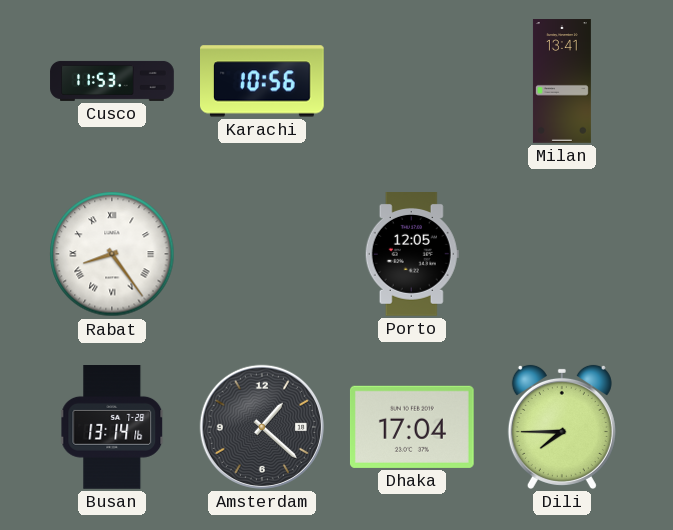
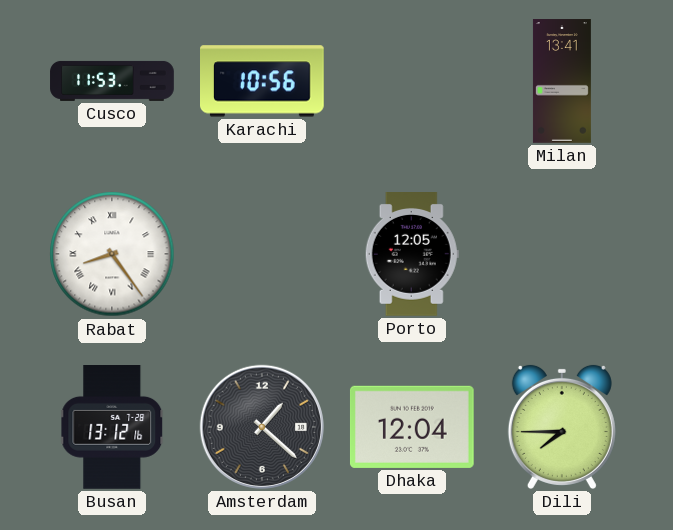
Busan: 13:14 -> 13:12 (113, 428)
Dhaka: 17:04 -> 12:04 (412, 427)
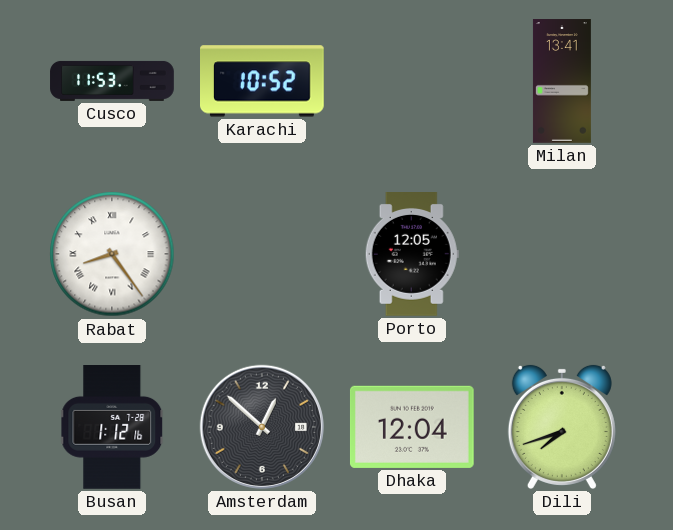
Karachi: 10:56 -> 10:52 (263, 81)
Busan: 13:12 -> 1:12 (113, 428)
Amsterdam: 1:22 -> 12:52 (262, 427)
Dili: 7:45 -> 7:42 (562, 427)
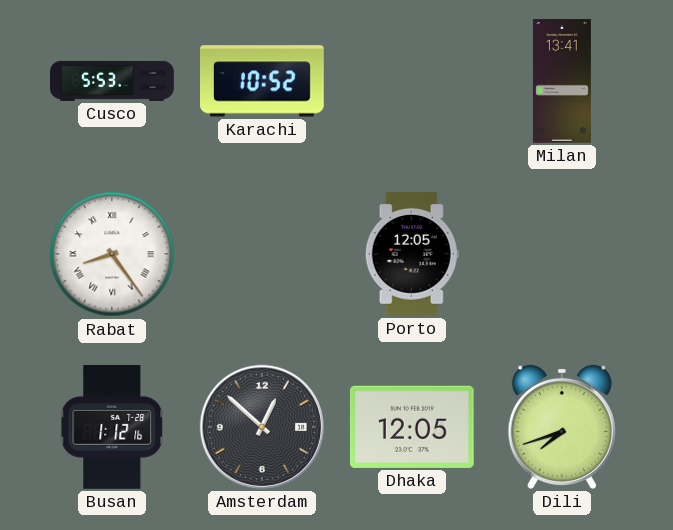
Cusco: 11:53 -> 5:53 (112, 81)
Dhaka: 12:04 -> 12:05 (412, 427)
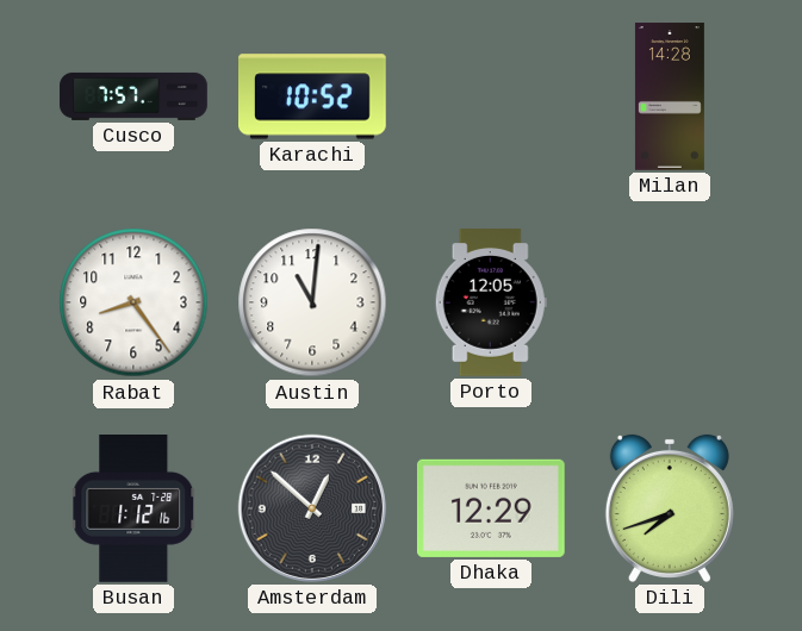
Cusco: 5:53 -> 7:57 (133, 96)
Milan: 13:41 -> 14:28 (670, 96)
Rabat numerals: Roman -> Arabic (133, 302)
Austin: none -> 11:01 (312, 302)
Dhaka: 12:05 -> 12:29 (491, 508)
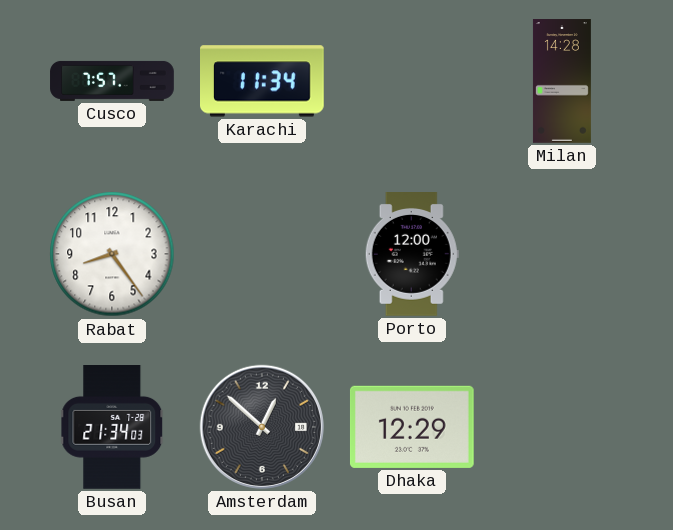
Karachi: 10:52 -> 11:34 (263, 81)
Austin: 11:01 -> none (312, 302)
Porto: 12:05 -> 12:00 (412, 255)
Busan: 1:12 -> 21:34 (113, 428)
Dili: 7:42 -> none (670, 508)
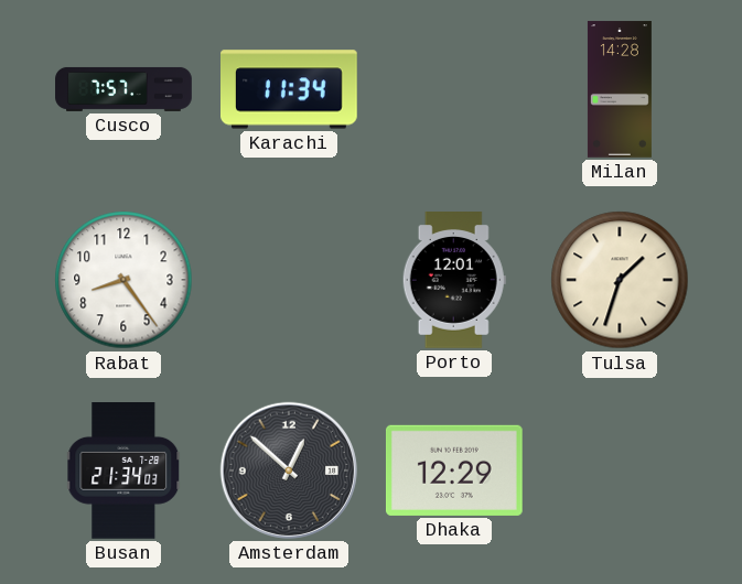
Porto: 12:00 -> 12:01 (454, 281)
Tulsa: none -> 1:33 (620, 280)
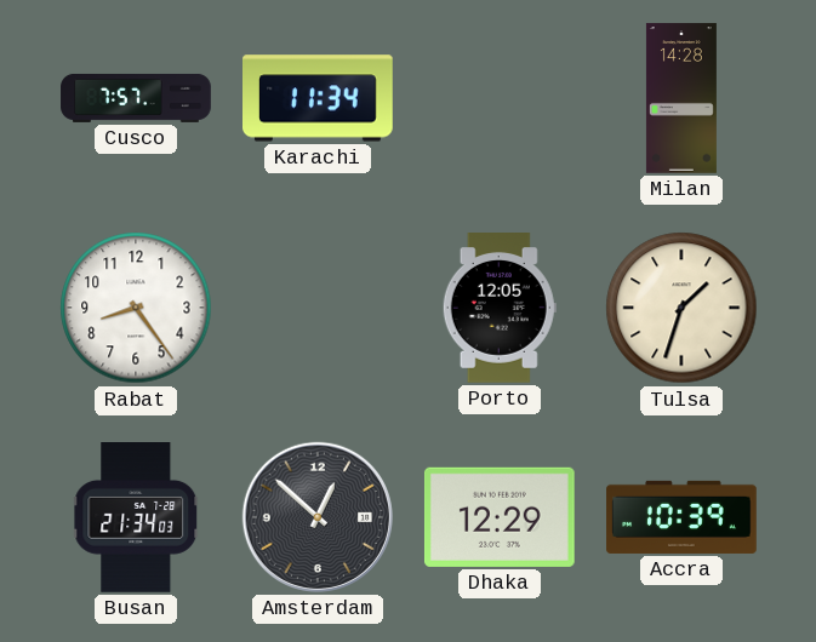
Porto: 12:01 -> 12:05 (500, 309)
Accra: none -> 10:39 (681, 517)
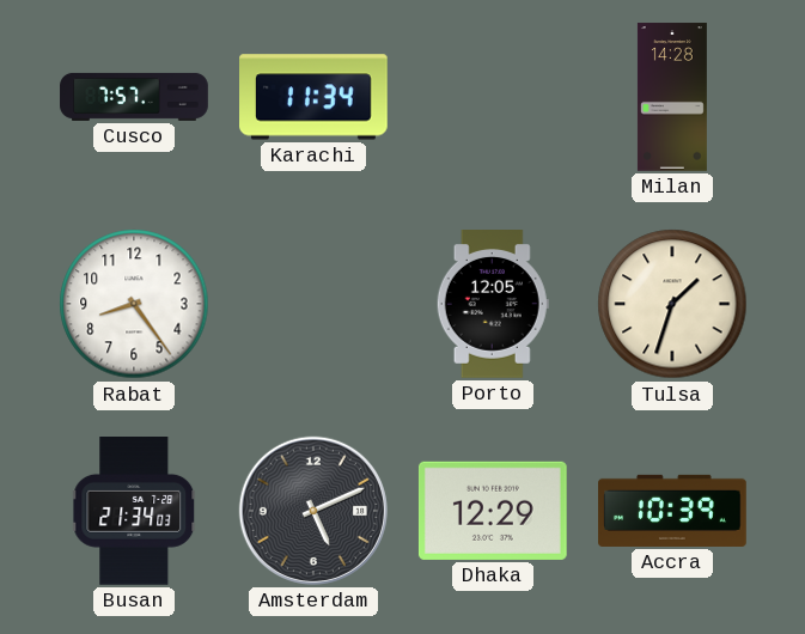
Amsterdam: 12:52 -> 5:11 (313, 511)
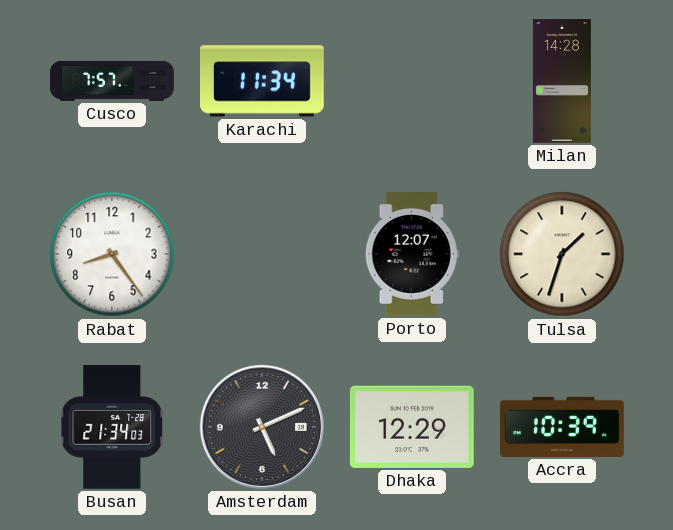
Porto: 12:05 -> 12:07 (412, 255)
